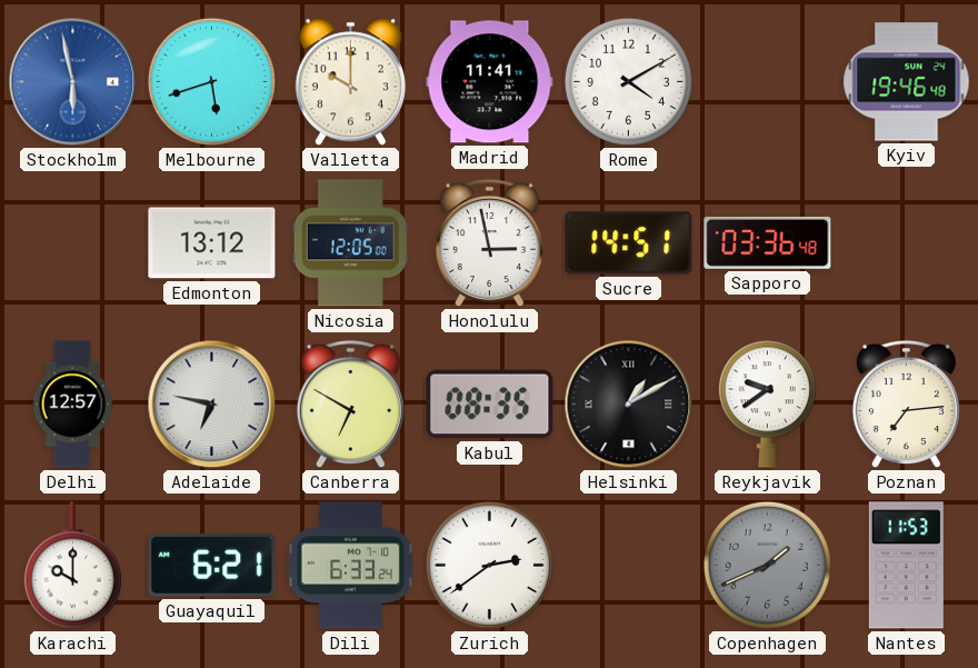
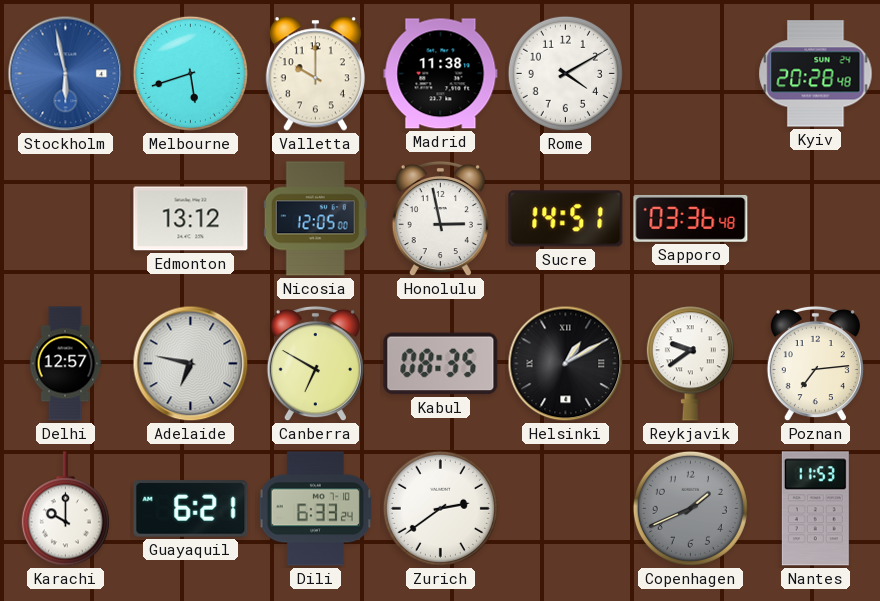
Madrid: 11:41 -> 11:38 (441, 74)
Kyiv: 19:46 -> 20:28 (816, 74)
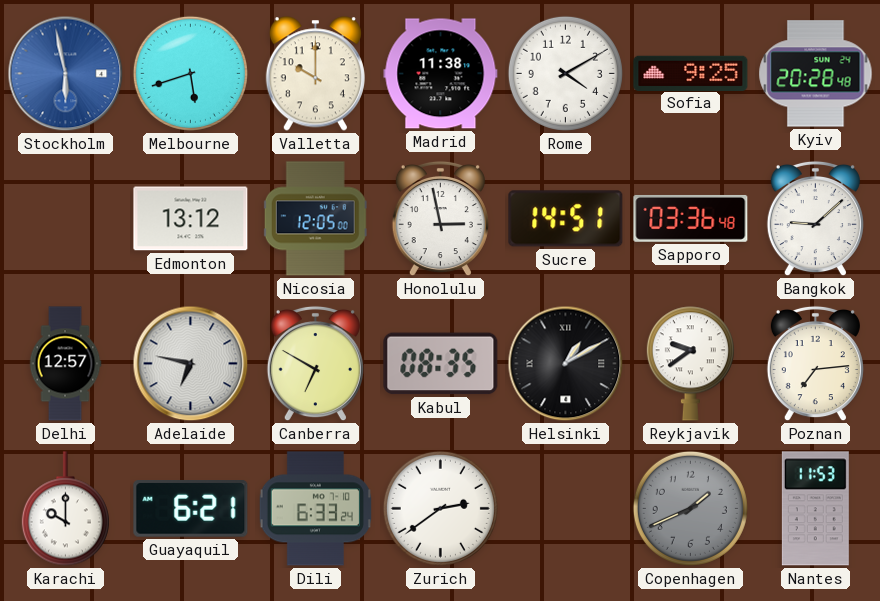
Sofia: none -> 9:25 (691, 73)
Bangkok: none -> 9:08 (815, 219)
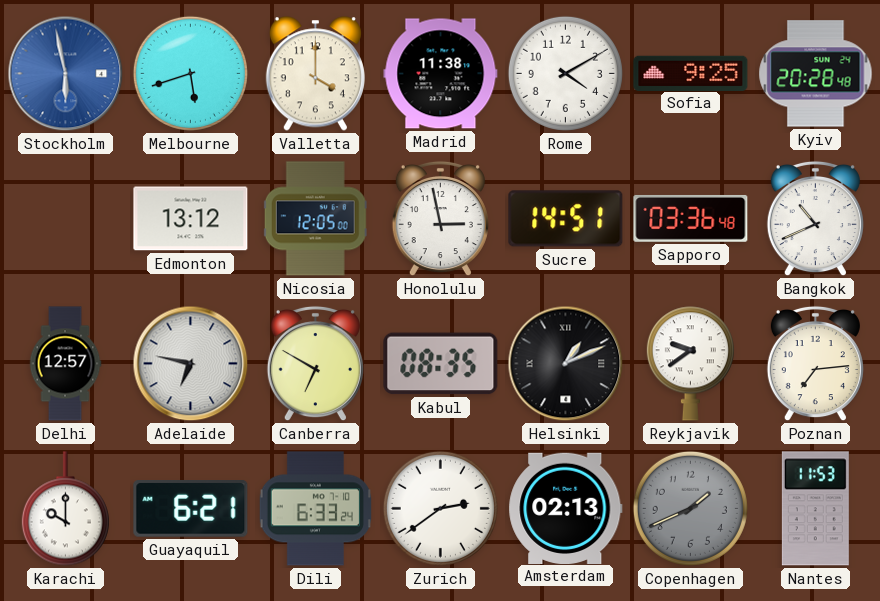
Valletta: 10:00 -> 4:00 (315, 74)
Bangkok: 9:08 -> 10:41 (815, 219)
Helsinki: 1:10 -> 1:11 (566, 364)
Amsterdam: none -> 02:13 (566, 508)
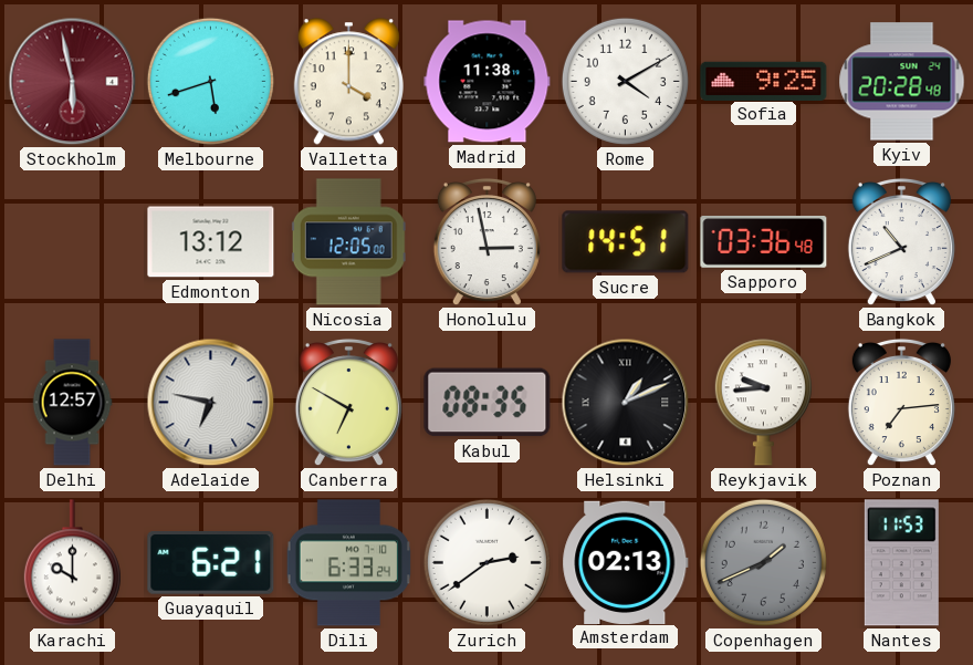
Stockholm dial: blue -> burgundy (73, 82)
Reykjavik: 9:39 -> 9:44 (763, 403)
